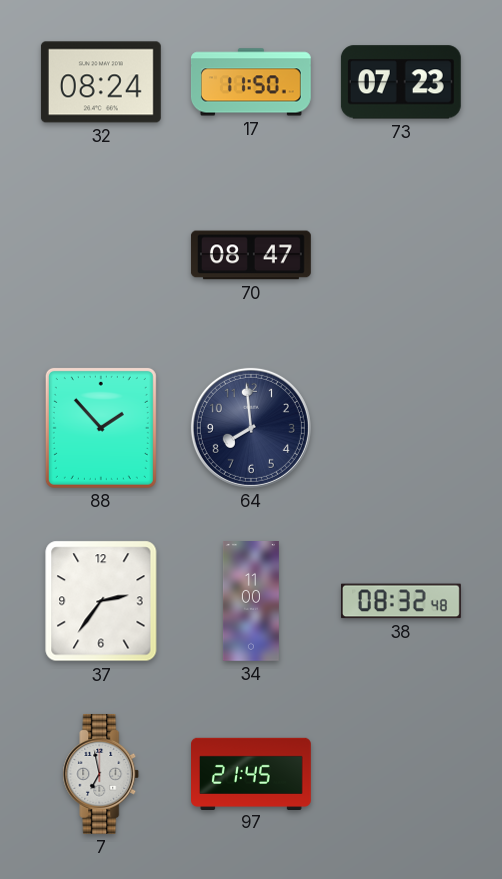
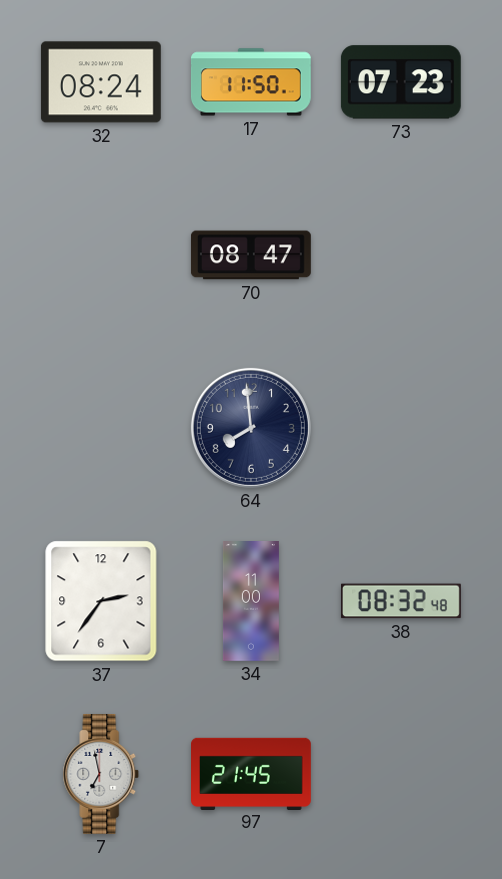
88: 1:53 -> none (101, 428)
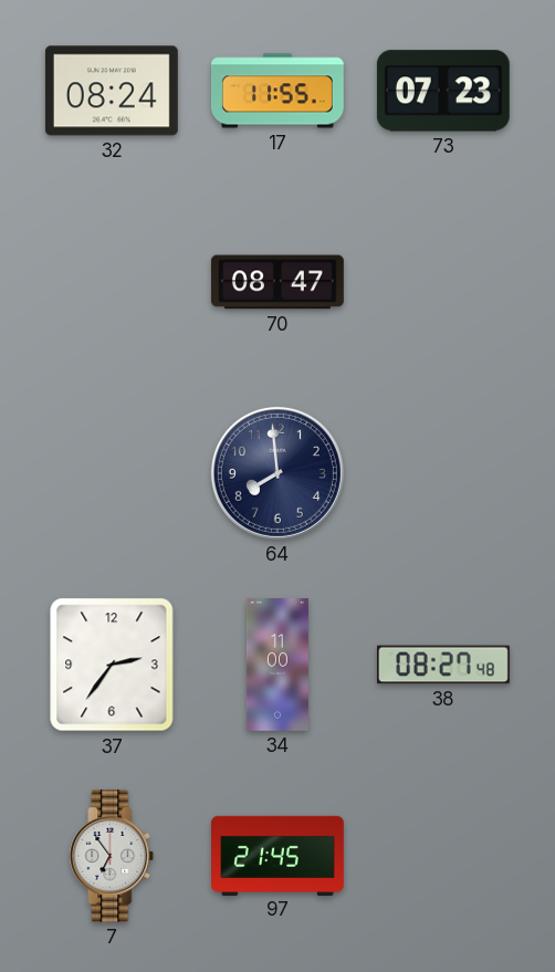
17: 11:50 -> 11:55 (277, 91)
38: 08:32 -> 08:27 (443, 665)
7: 6:58 -> 6:54 (112, 856)
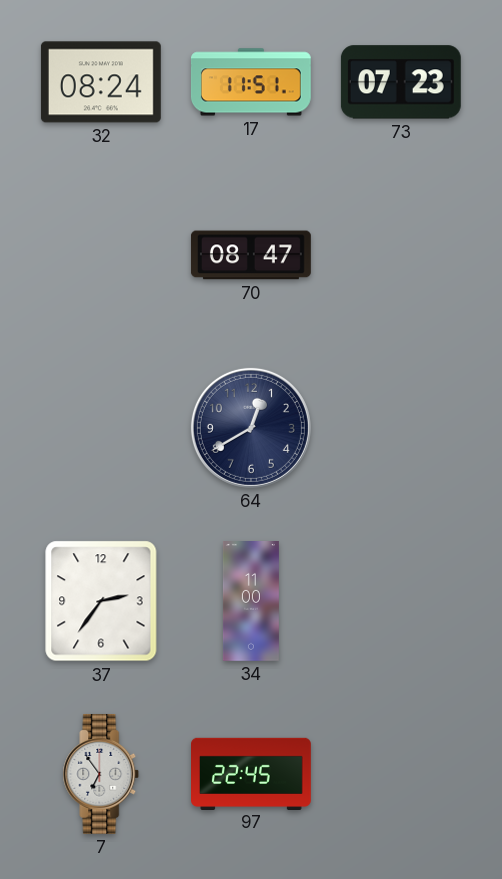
17: 11:55 -> 11:51 (251, 82)
64: 7:59 -> 12:40 (251, 428)
38: 08:27 -> none (443, 665)
97: 21:45 -> 22:45 (252, 773)
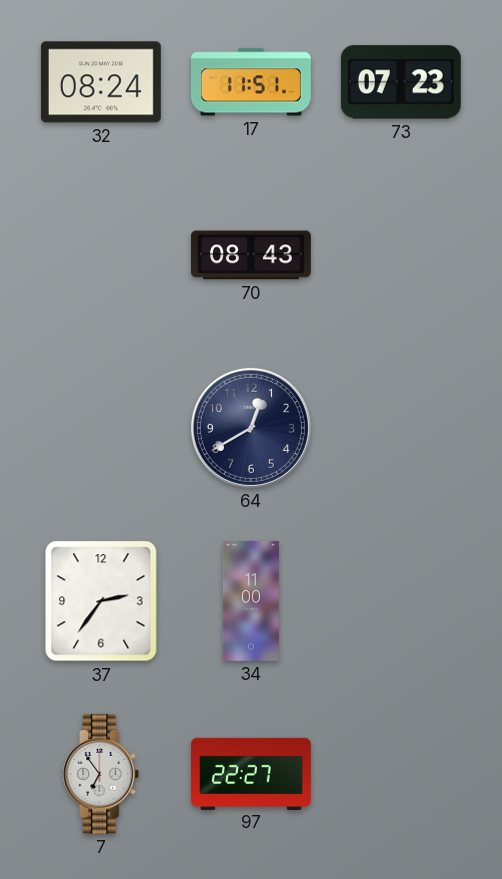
70: 08:47 -> 08:43 (251, 255)
97: 22:45 -> 22:27 (252, 773)
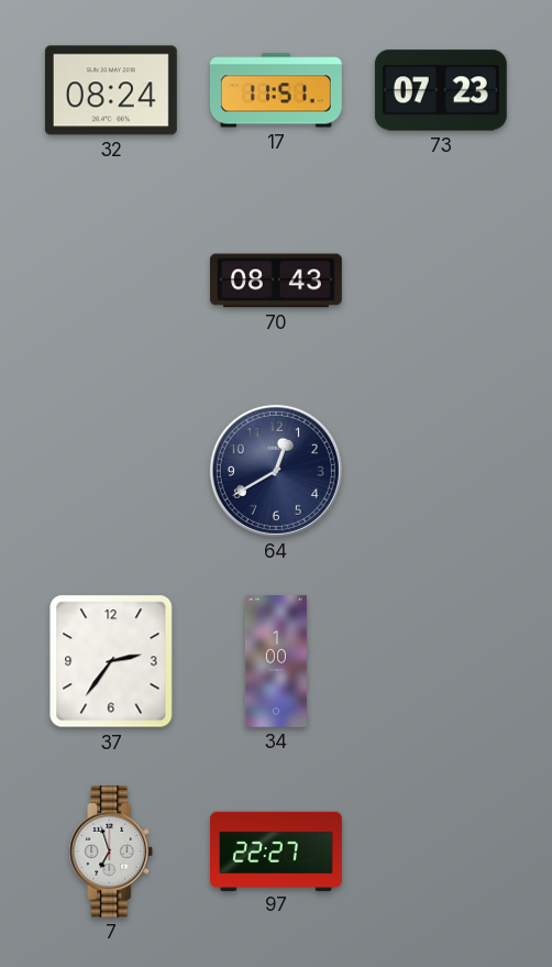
34: 11:00 -> 1:00 (276, 662)
7: 6:54 -> 6:57 (111, 851)
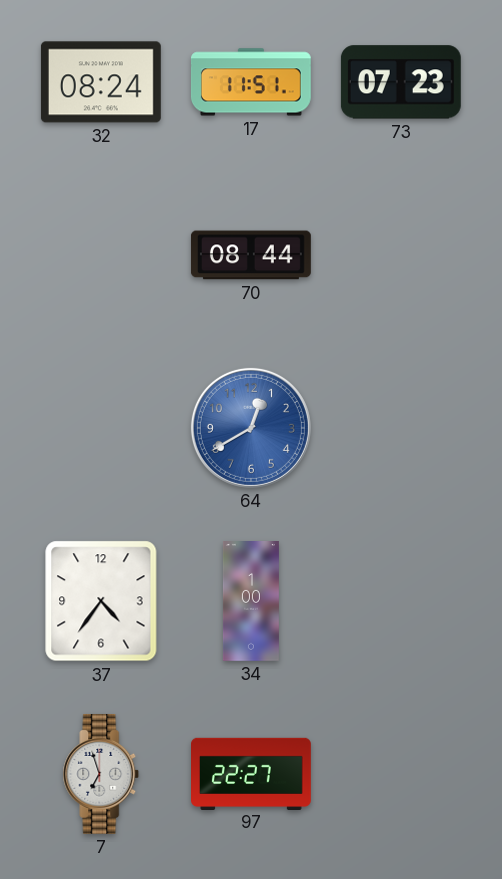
70: 08:43 -> 08:44 (251, 255)
64 dial: navy -> blue (251, 428)
37: 2:36 -> 4:36 (101, 601)
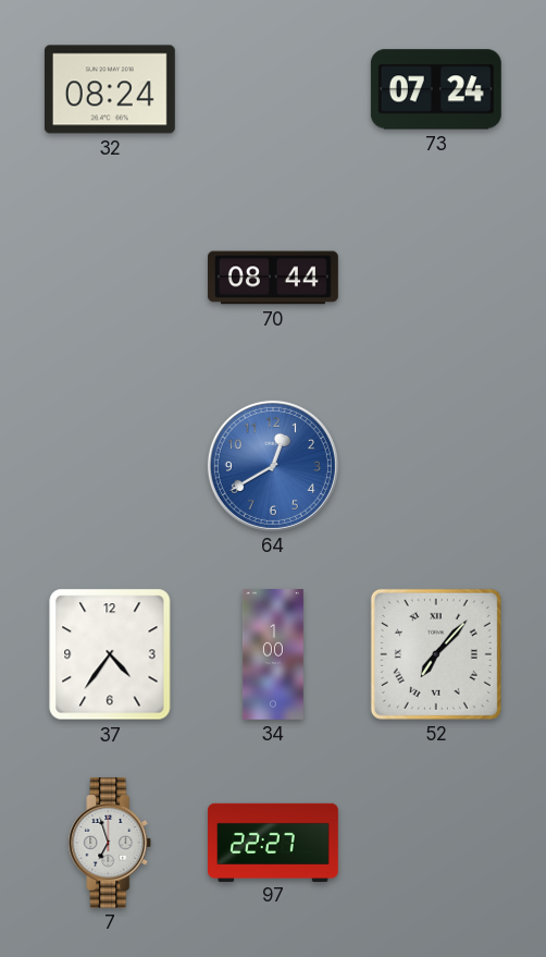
17: 11:51 -> none (251, 82)
73: 07:23 -> 07:24 (436, 89)
52: none -> 7:07 (436, 654)
